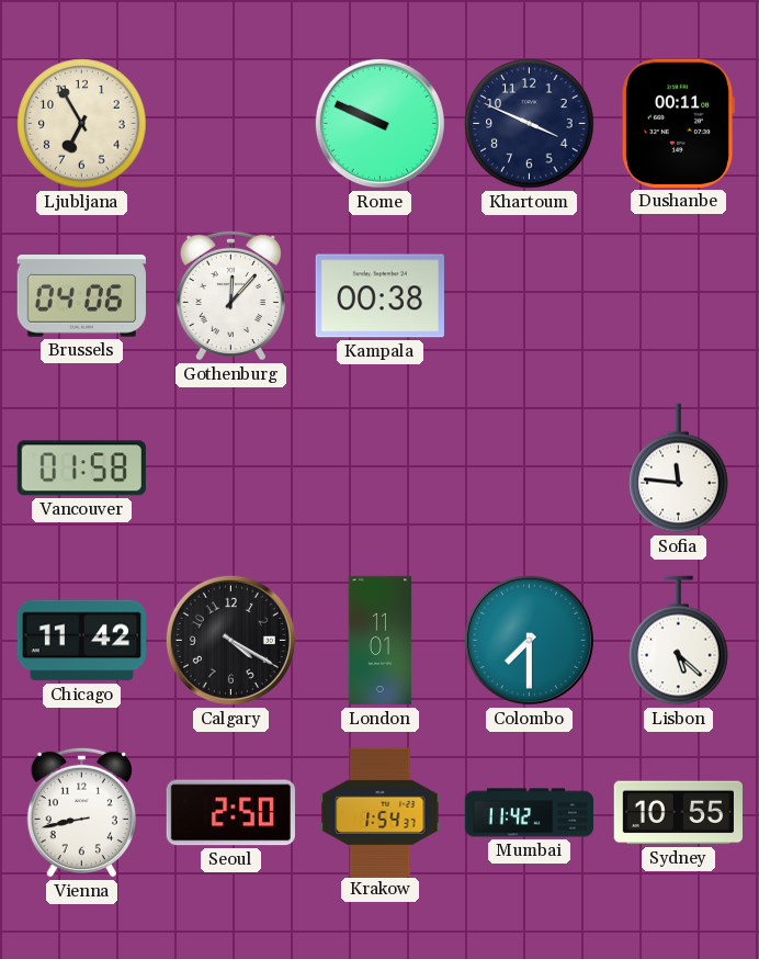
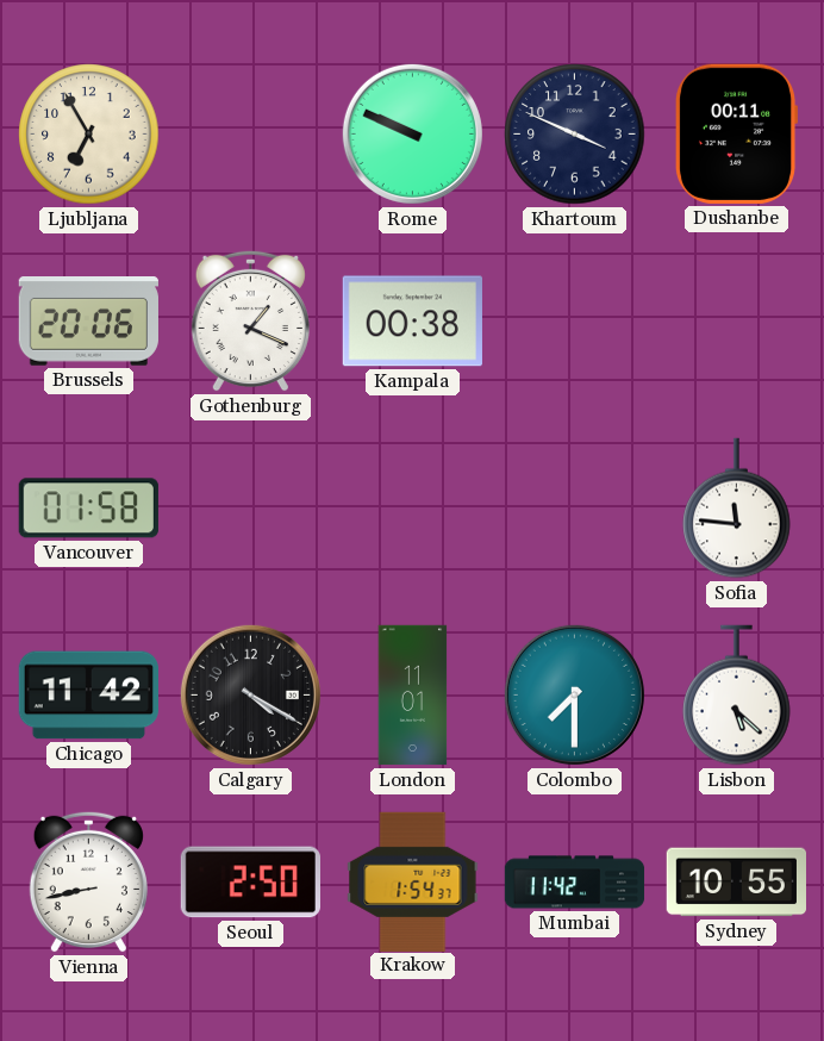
Brussels: 04:06 -> 20:06 (88, 322)
Gothenburg: 12:07 -> 1:19 (250, 320)
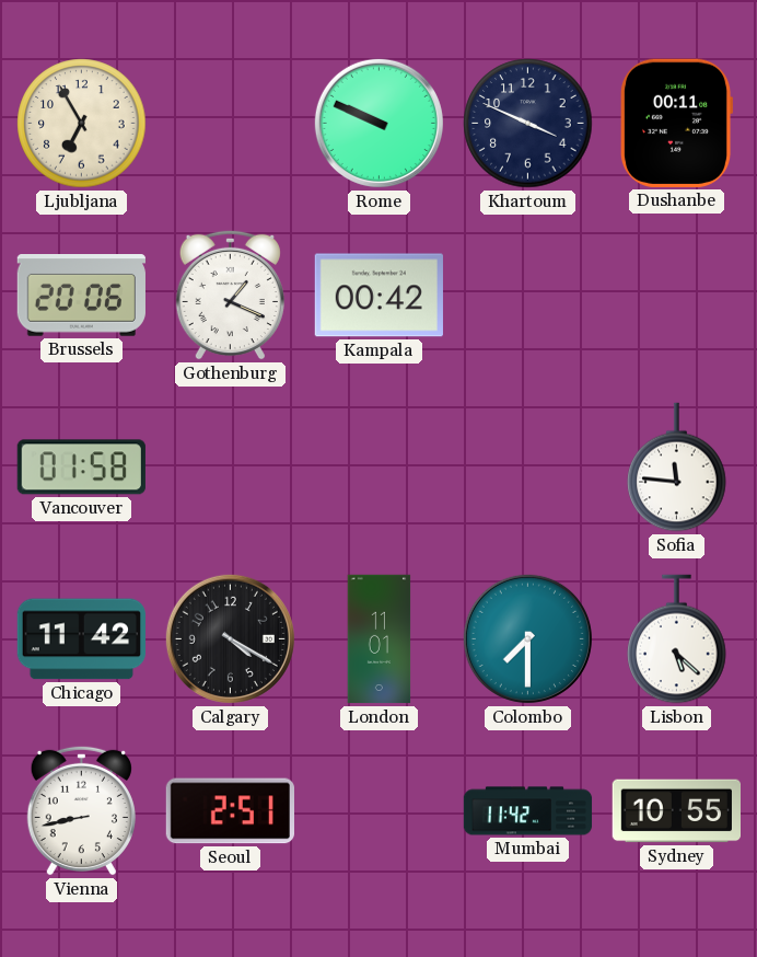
Kampala: 00:38 -> 00:42 (378, 296)
Seoul: 2:50 -> 2:51 (230, 811)
Krakow: 1:54 -> none (413, 881)
